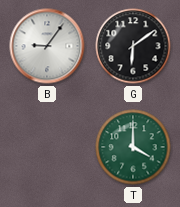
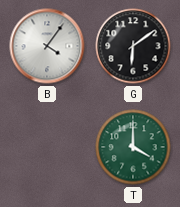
B: 9:06 -> 4:06 (47, 46)
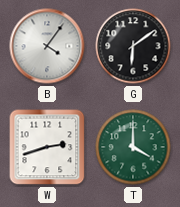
W: none -> 2:42 (47, 147)
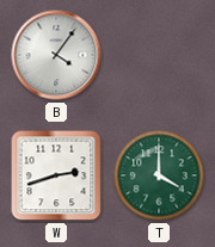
G: 6:09 -> none (133, 46)
